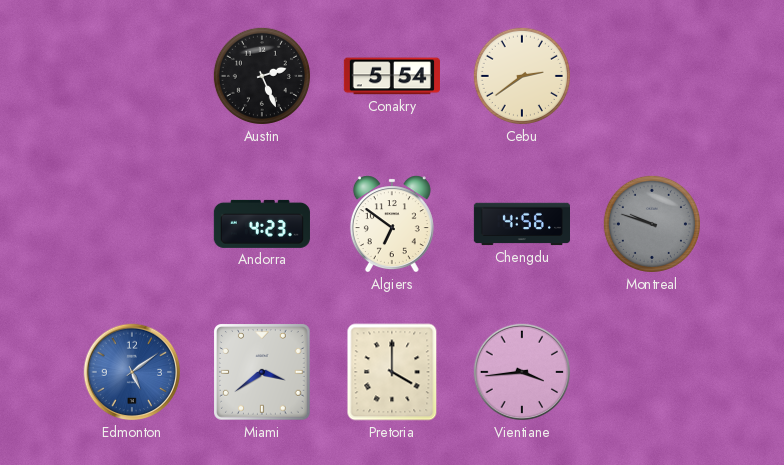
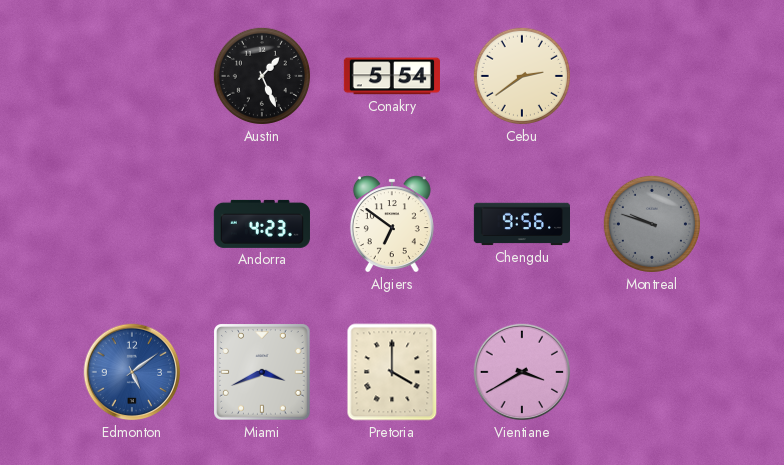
Austin: 2:26 -> 1:26 (262, 76)
Chengdu: 4:56 -> 9:56 (521, 224)
Miami: 3:39 -> 3:41 (262, 372)
Vientiane: 3:44 -> 3:40 (522, 372)
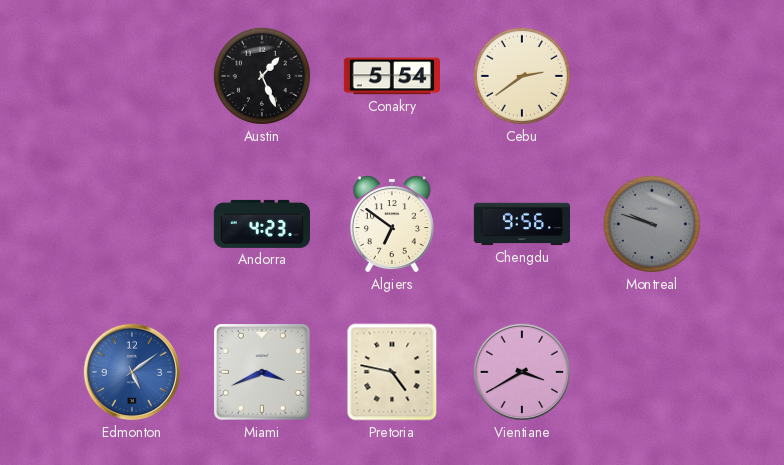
Pretoria: 4:00 -> 4:47 (392, 372)
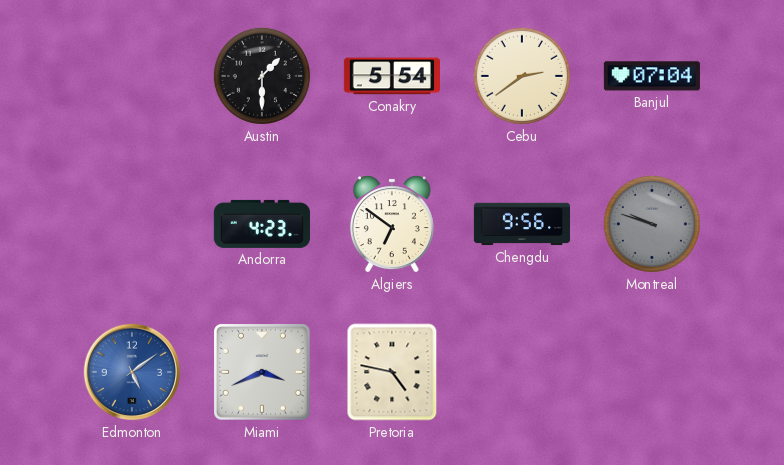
Austin: 1:26 -> 1:30 (262, 76)
Banjul: none -> 07:04 (652, 76)
Vientiane: 3:40 -> none (522, 372)
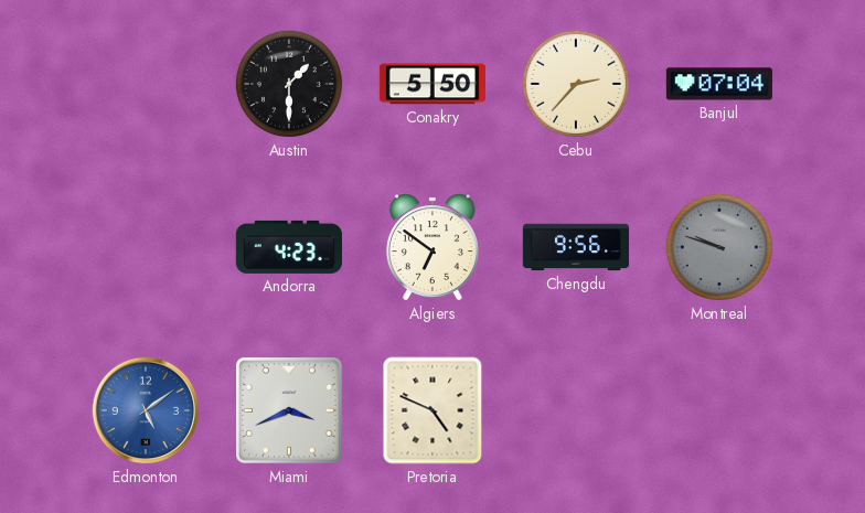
Conakry: 5:54 -> 5:50 (432, 84)
Cebu: 2:39 -> 2:37 (576, 84)
Pretoria: 4:47 -> 4:49 (432, 410)
